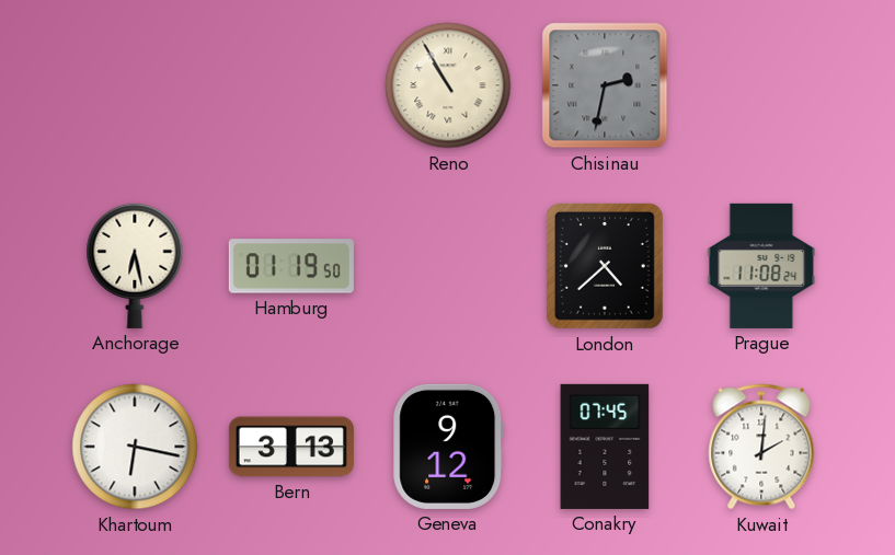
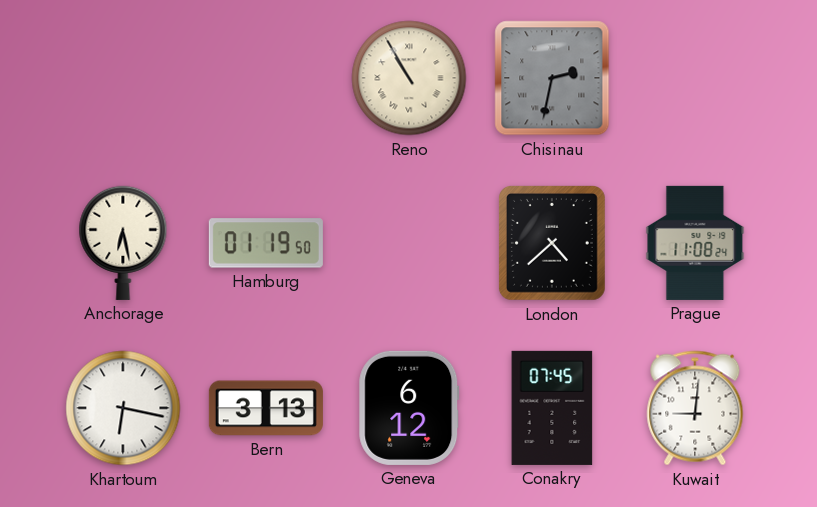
Geneva: 9:12 -> 6:12 (409, 408)
Kuwait: 2:01 -> 9:01 (695, 408)
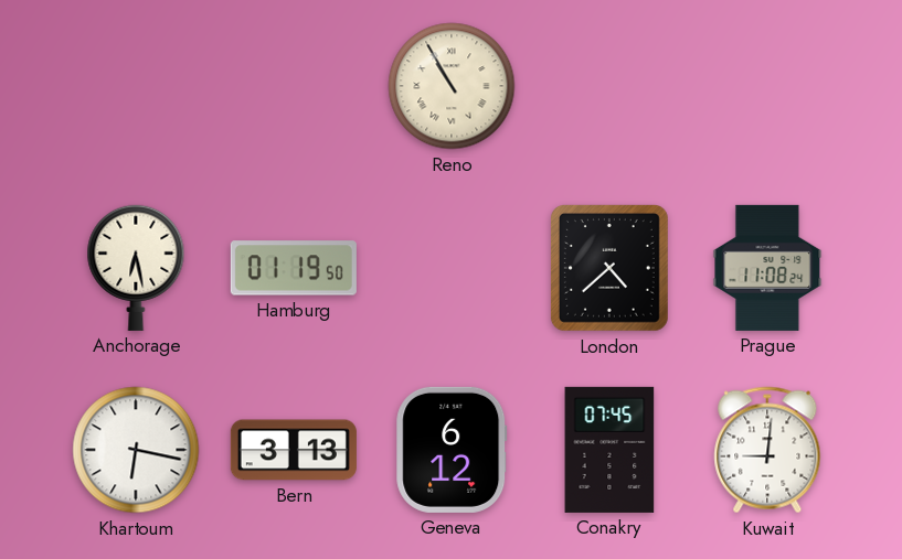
Chisinau: 2:32 -> none (552, 78)
